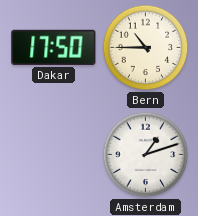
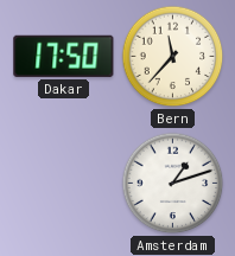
Bern: 10:45 -> 11:37 (173, 57)
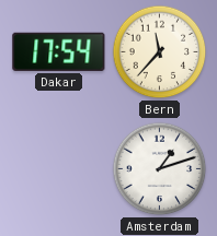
Dakar: 17:50 -> 17:54 (59, 51)
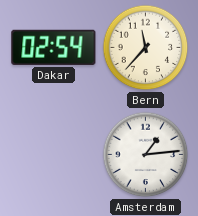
Dakar: 17:54 -> 02:54 (54, 47)
Amsterdam: 1:12 -> 1:14 (146, 155)
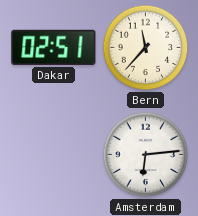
Dakar: 02:54 -> 02:51 (54, 47)
Amsterdam: 1:14 -> 6:14 (146, 155)
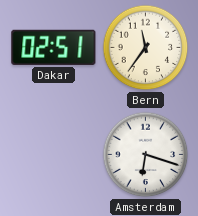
Bern: 11:37 -> 11:36 (146, 48)
Amsterdam: 6:14 -> 6:18 (146, 155)
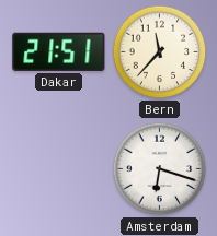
Dakar: 02:51 -> 21:51 (59, 51)
Bern: 11:36 -> 11:37 (160, 52)
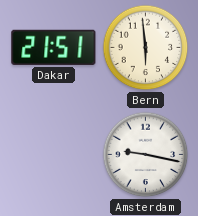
Bern: 11:37 -> 5:59 (146, 48)
Amsterdam: 6:18 -> 9:17 (146, 155)
